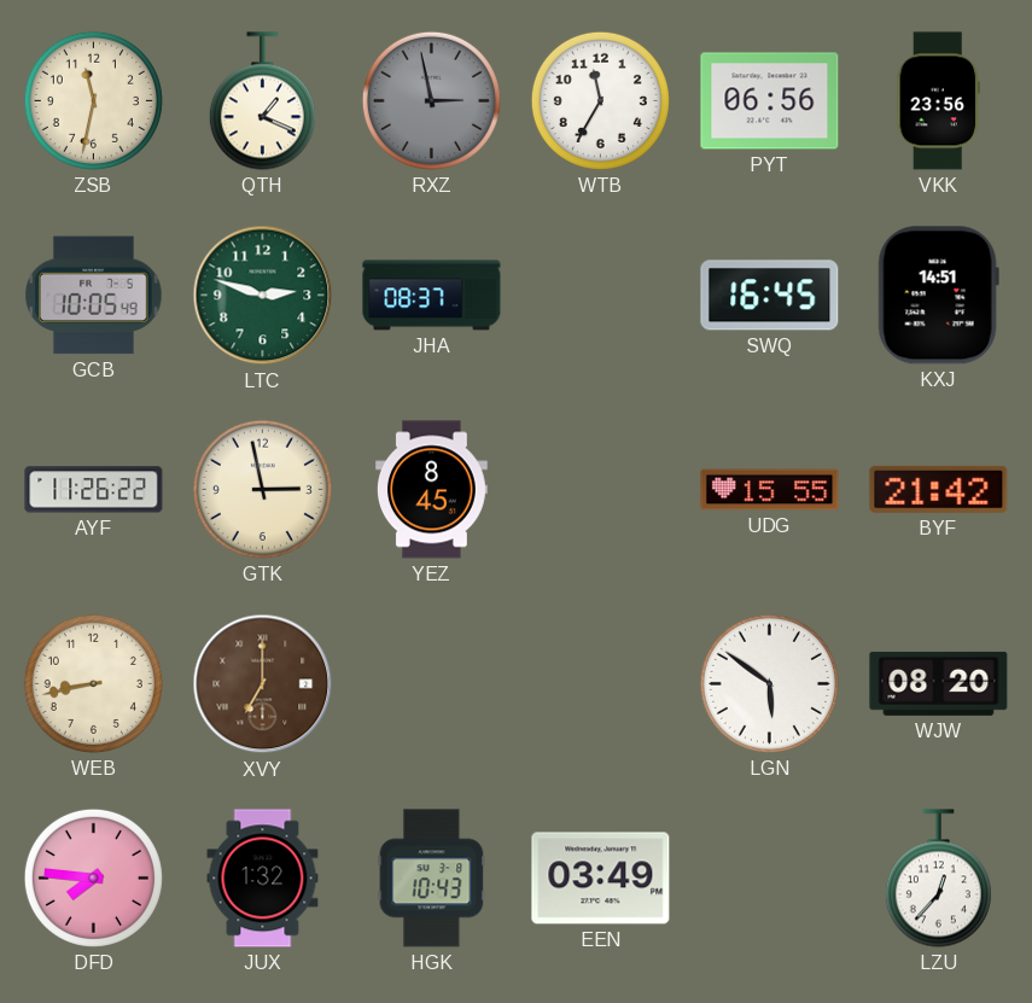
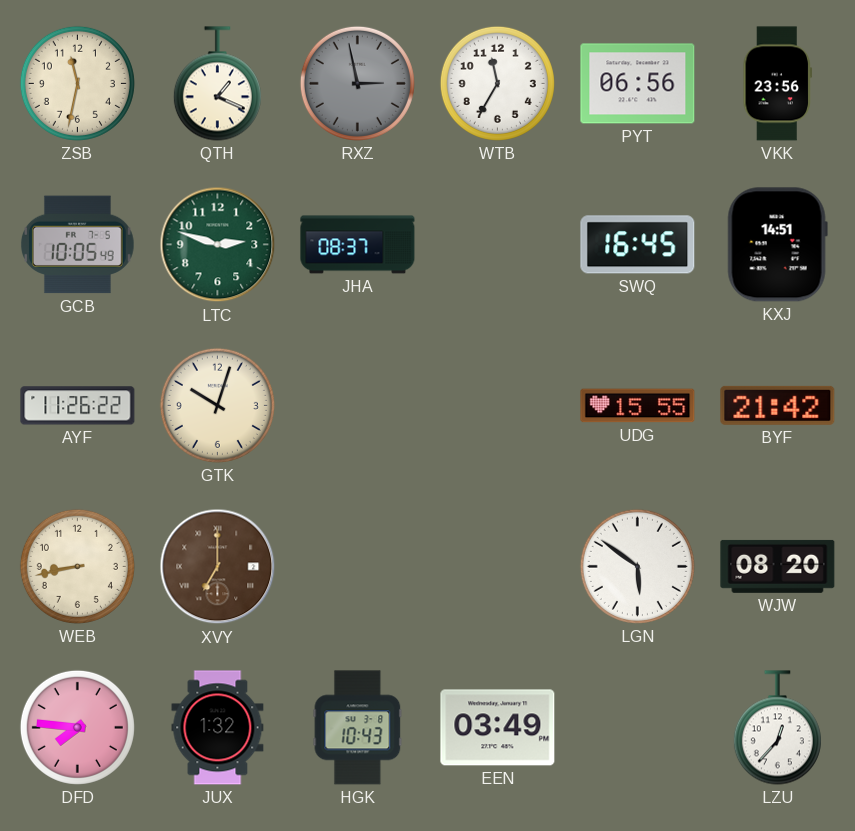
GTK: 2:58 -> 10:03 (217, 405)
YEZ: 8:45 -> none (431, 490)
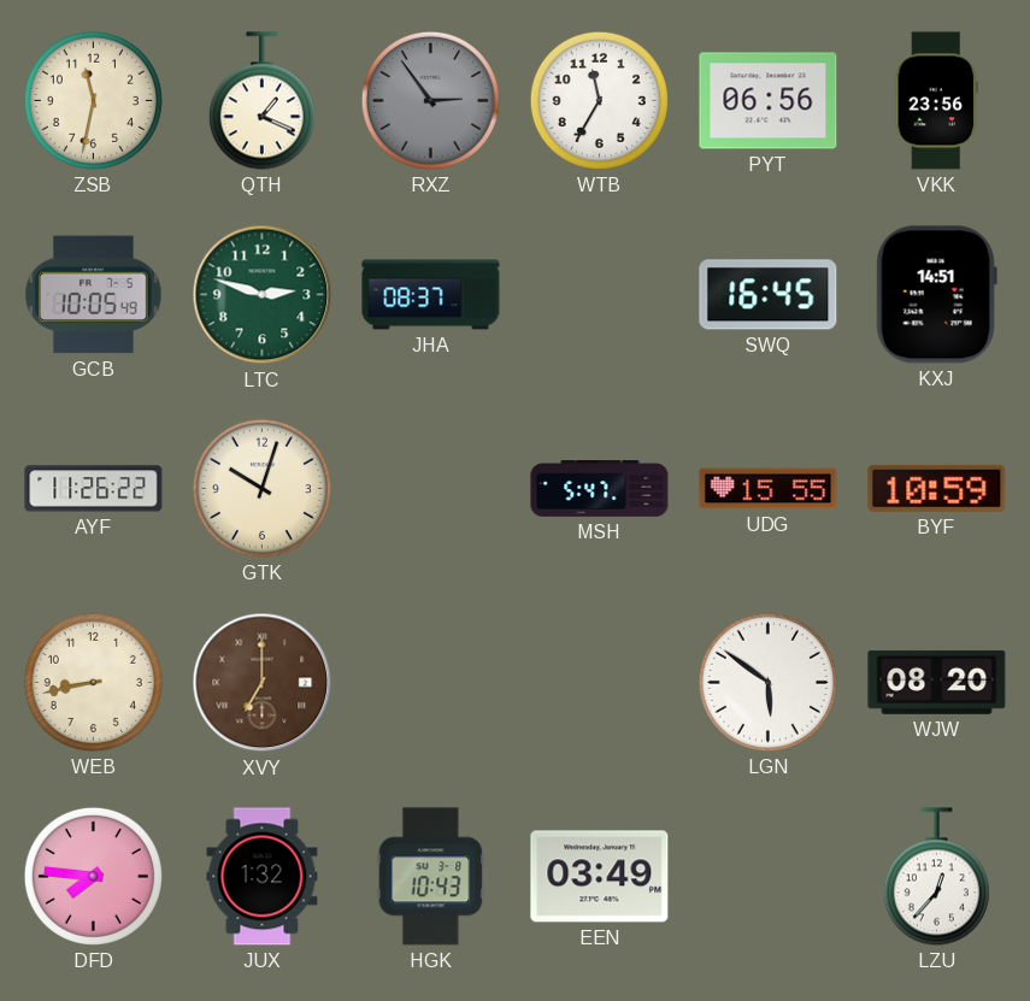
RXZ: 2:58 -> 2:54 (430, 100)
MSH: none -> 5:47 (600, 489)
BYF: 21:42 -> 10:59 (937, 488)
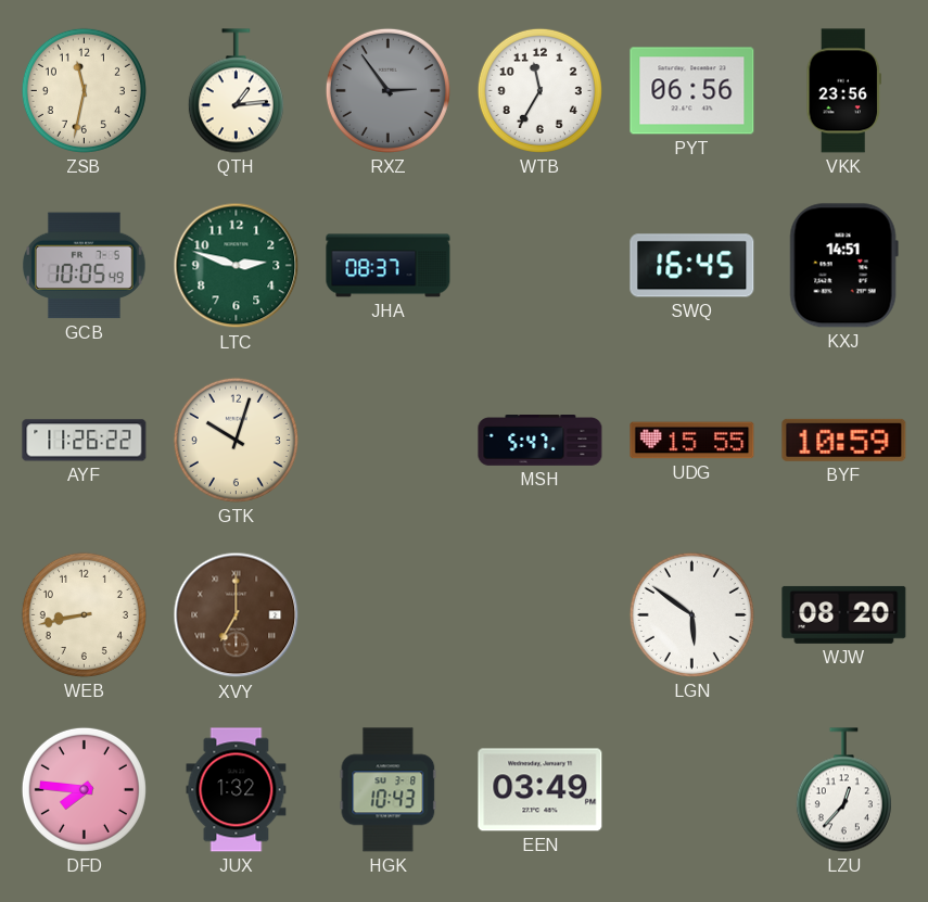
QTH: 1:19 -> 1:14 (236, 91)
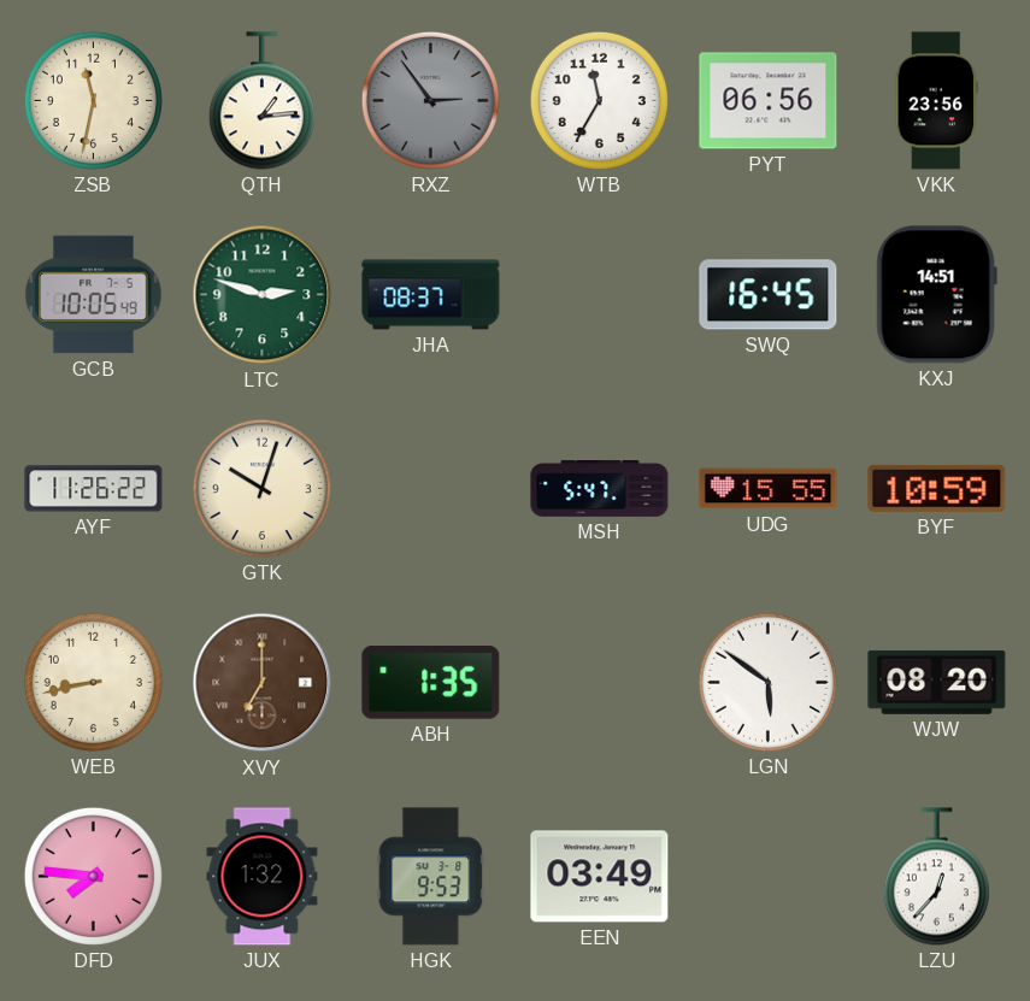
ABH: none -> 1:35 (431, 683)
HGK: 10:43 -> 9:53 (431, 877)
